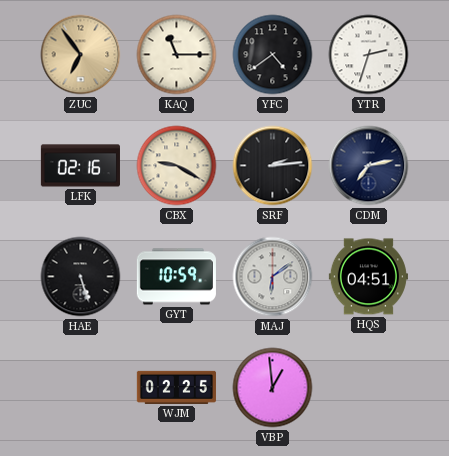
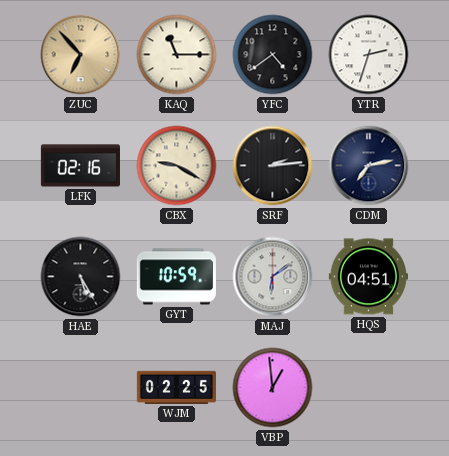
ZUC: 6:54 -> 6:53 (81, 55)
HAE: 5:27 -> 5:25 (81, 277)
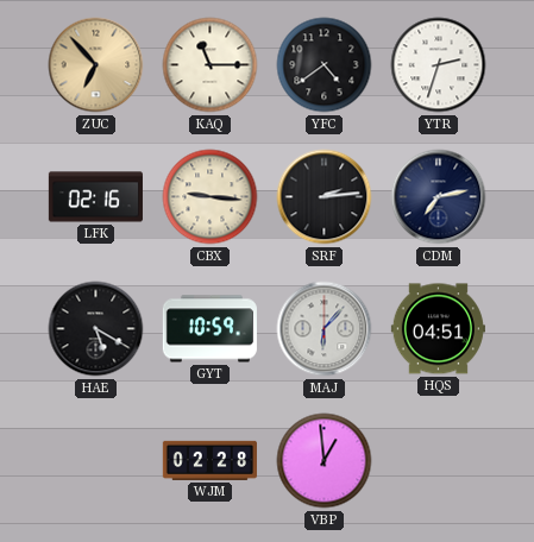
CBX: 9:20 -> 9:16 (211, 197)
HAE: 5:25 -> 5:20 (96, 329)
MAJ: 6:09 -> 6:07 (325, 329)
WJM: 02:25 -> 02:28 (209, 460)
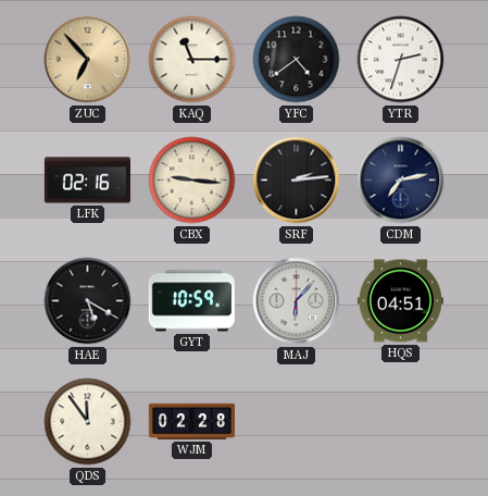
QDS: none -> 11:54 (88, 422)
VBP: 12:59 -> none (325, 461)
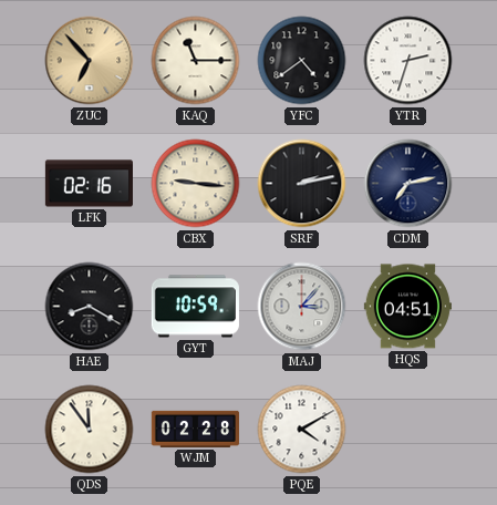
SRF: 2:14 -> 2:13 (302, 184)
HAE: 5:20 -> 8:20 (90, 307)
MAJ: 6:07 -> 3:07 (302, 307)
PQE: none -> 4:10 (302, 430)
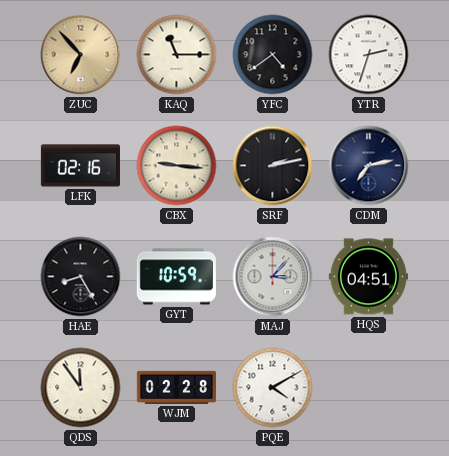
HAE: 8:20 -> 8:25 (81, 277)
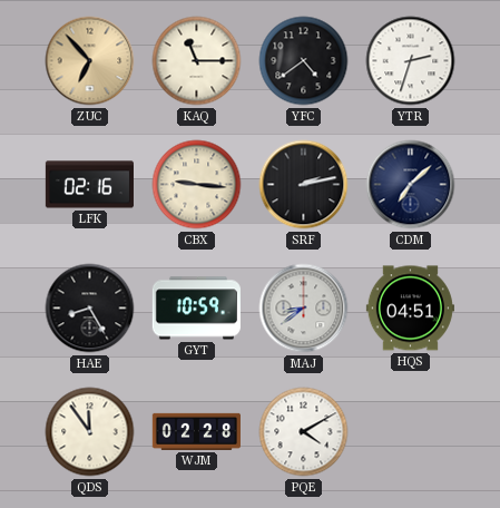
CDM: 7:13 -> 7:08 (411, 185)
MAJ: 3:07 -> 8:39 (304, 309)
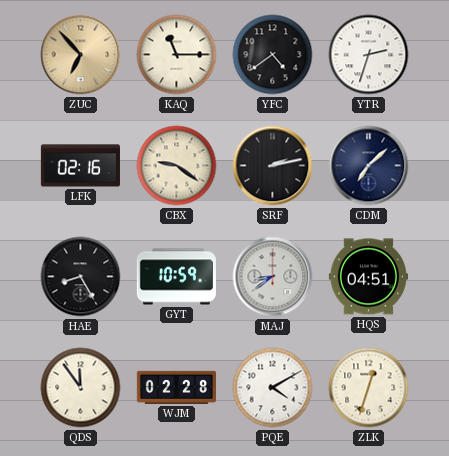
CBX: 9:16 -> 9:21 (177, 166)
ZLK: none -> 12:33 (369, 388)
